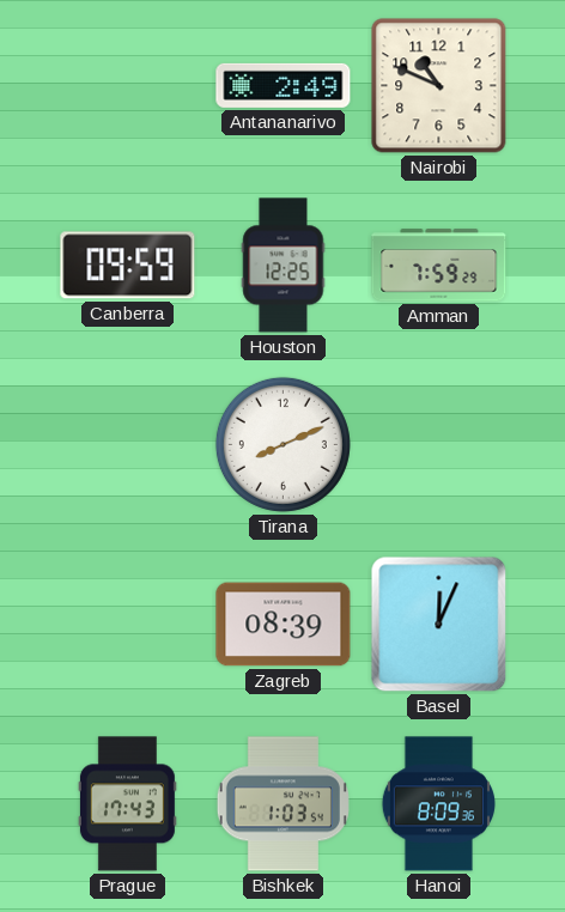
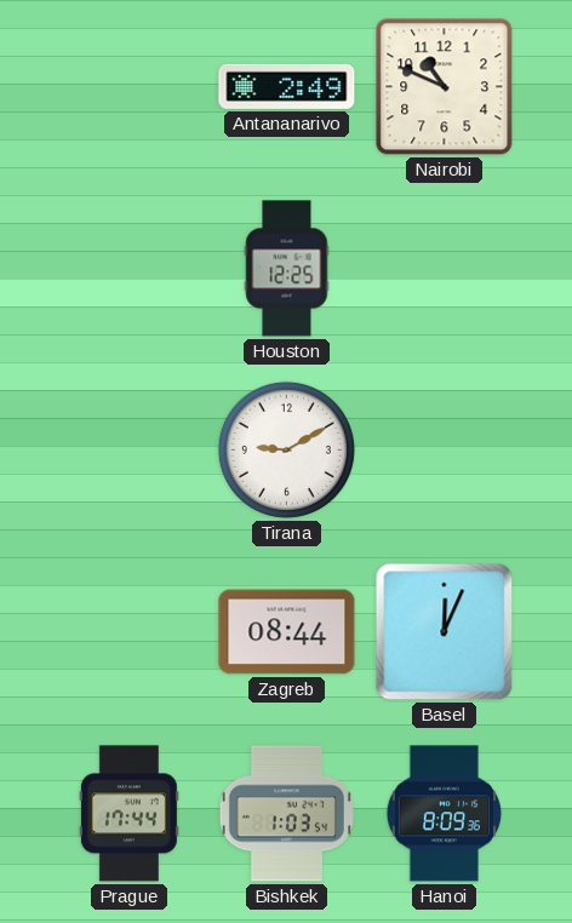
Canberra: 09:59 -> none (128, 266)
Amman: 7:59 -> none (439, 266)
Tirana: 8:11 -> 9:10 (286, 449)
Zagreb: 08:39 -> 08:44 (287, 632)
Prague: 17:43 -> 17:44 (128, 814)
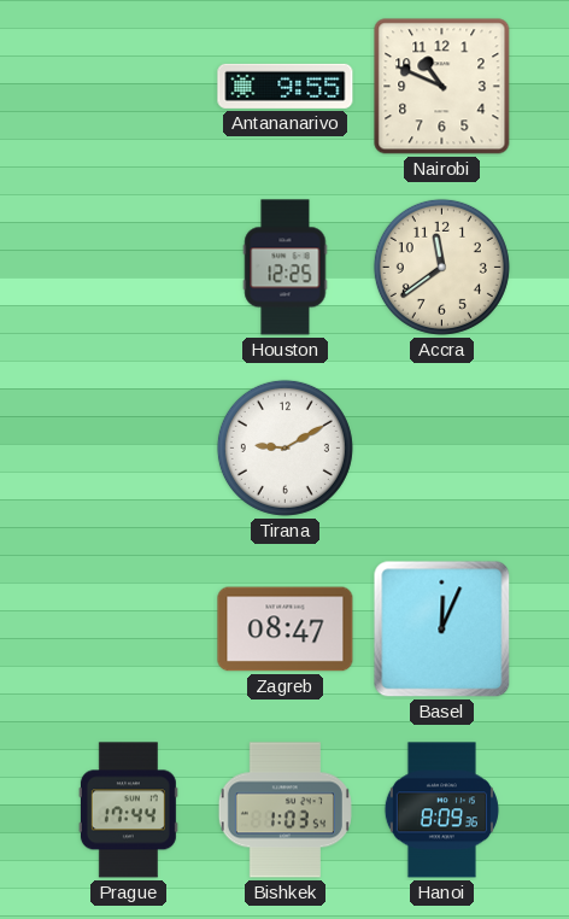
Antananarivo: 2:49 -> 9:55 (286, 86)
Accra: none -> 11:39 (441, 267)
Zagreb: 08:44 -> 08:47 (286, 630)
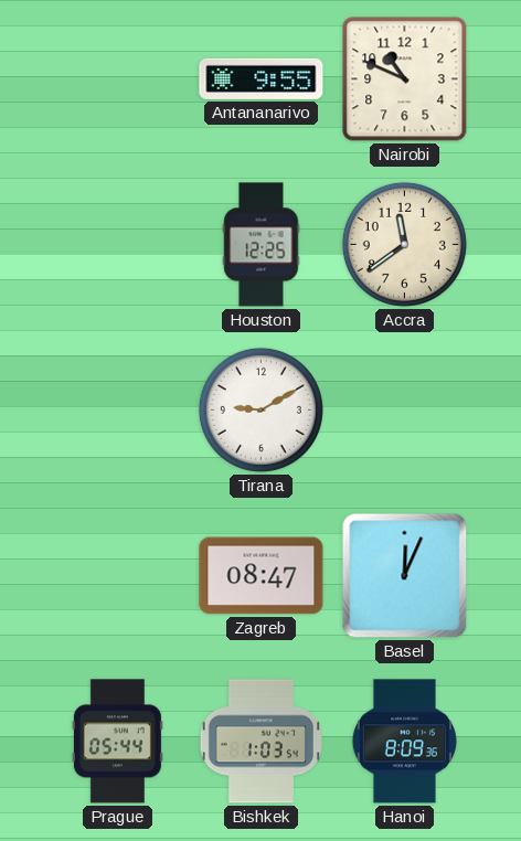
Prague: 17:44 -> 05:44 (117, 742)
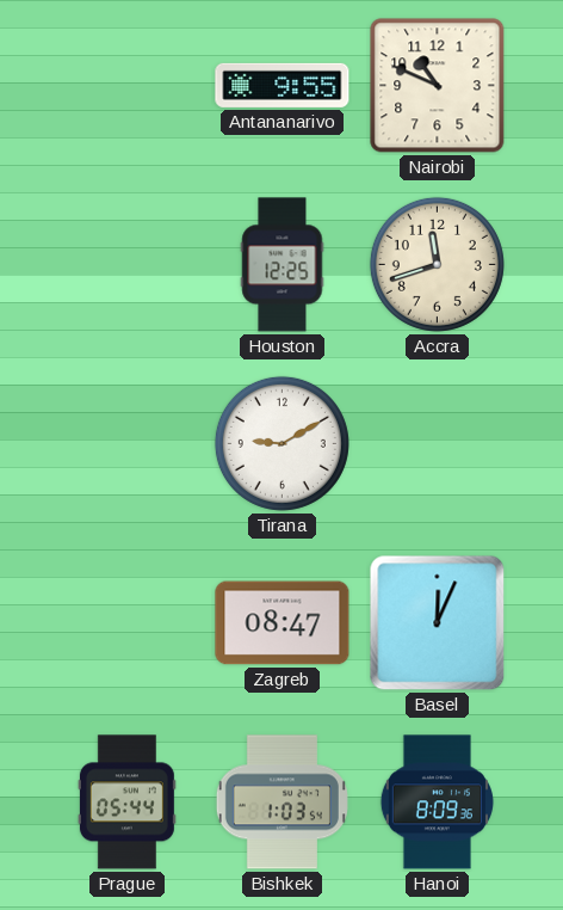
Accra: 11:39 -> 11:42 (437, 264)
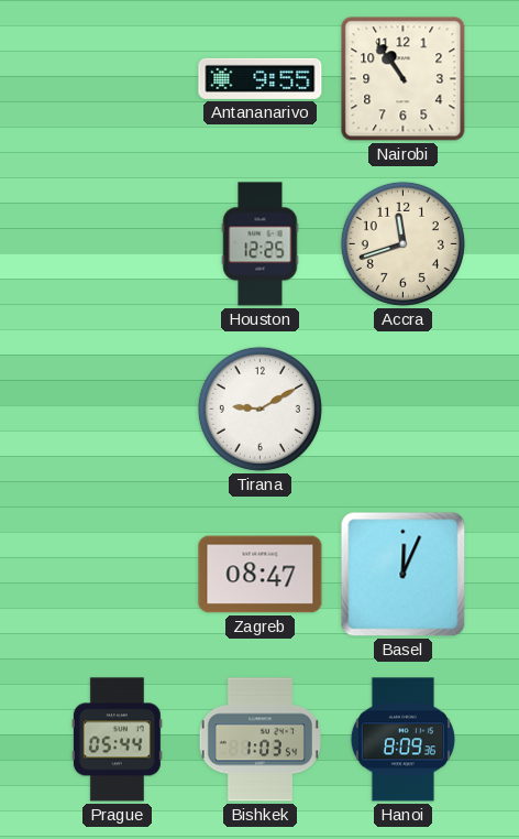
Nairobi: 10:49 -> 10:54 (404, 79)
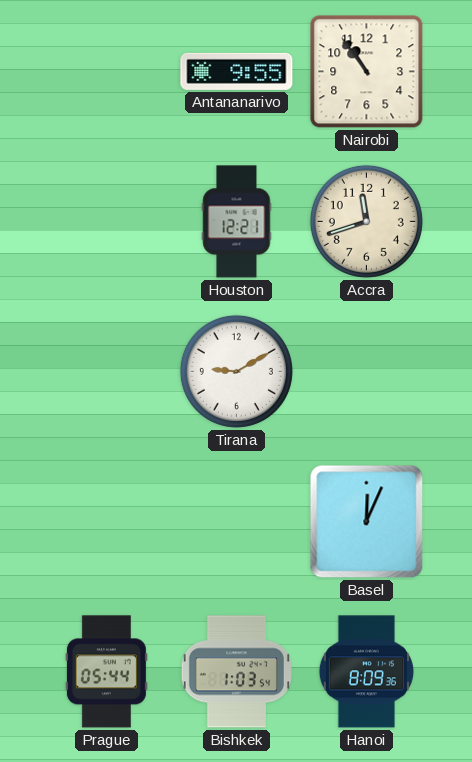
Houston: 12:25 -> 12:21 (237, 222)
Zagreb: 08:47 -> none (261, 575)
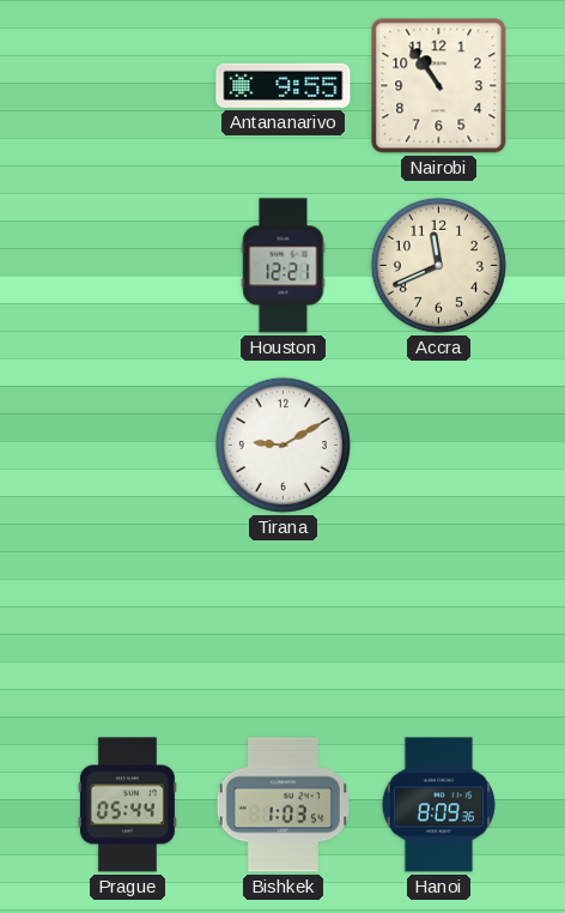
Accra: 11:42 -> 11:41 (438, 265)
Basel: 12:04 -> none (367, 522)
